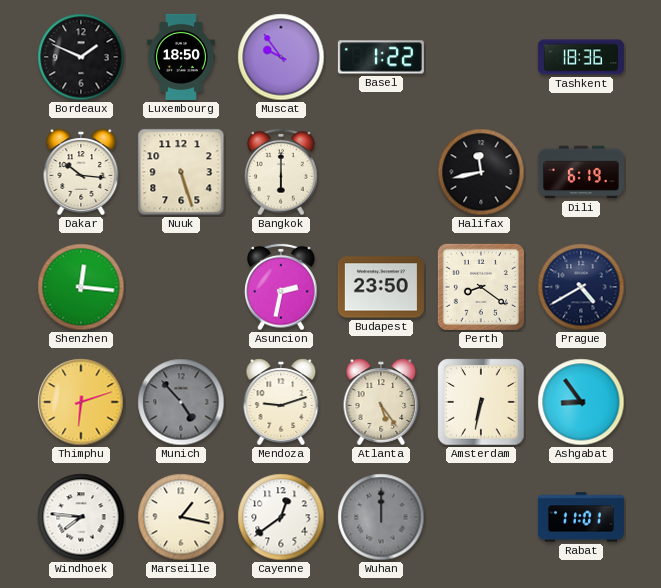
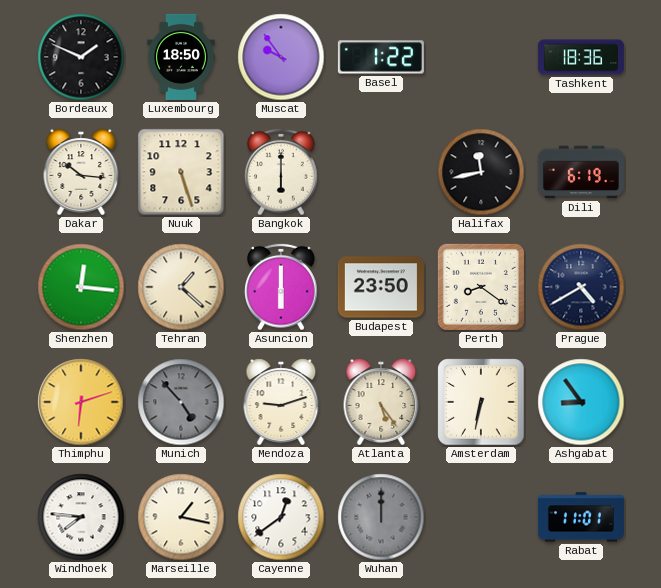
Tehran: none -> 1:22 (181, 287)
Asuncion: 2:32 -> 6:00 (281, 287)
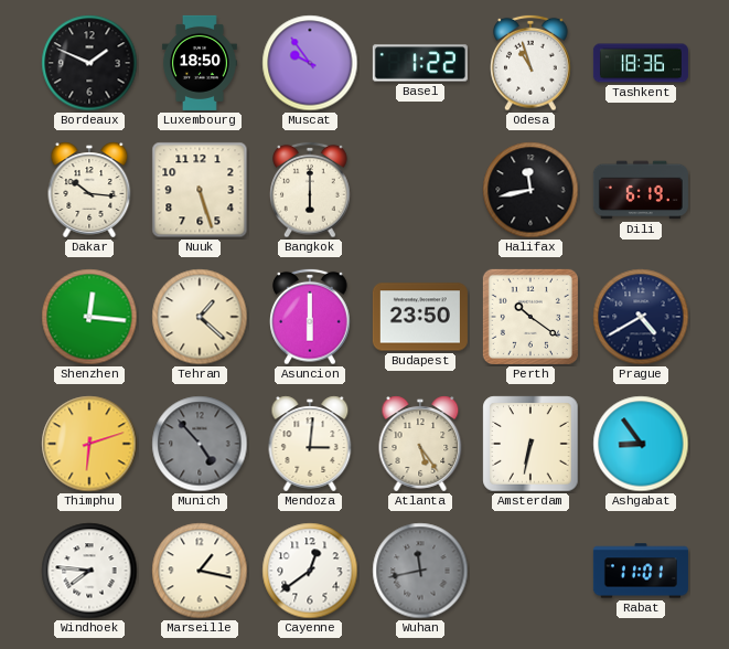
Odesa: none -> 10:57 (530, 63)
Perth: 8:21 -> 10:21 (530, 317)
Mendoza: 9:12 -> 3:01 (310, 444)
Wuhan: 12:00 -> 11:43 (420, 571)
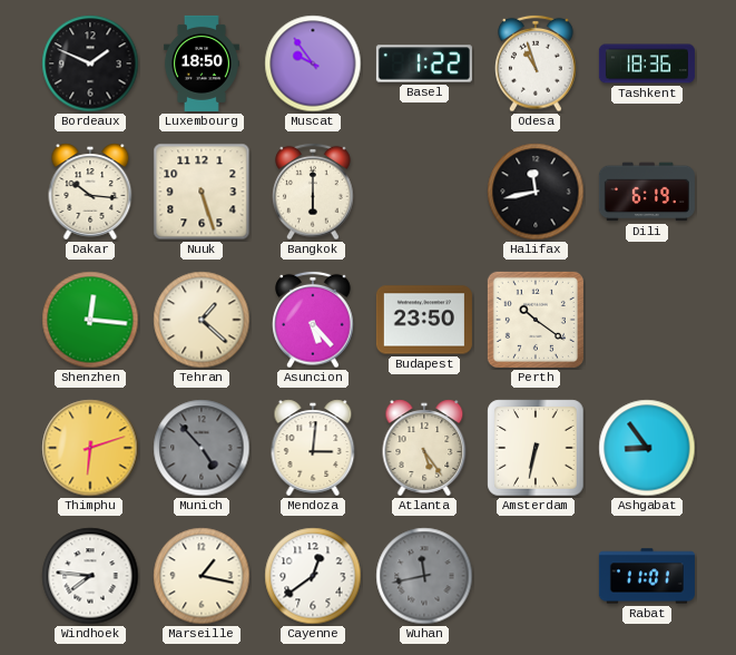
Asuncion: 6:00 -> 5:23 (313, 320)
Prague: 4:40 -> none (641, 317)
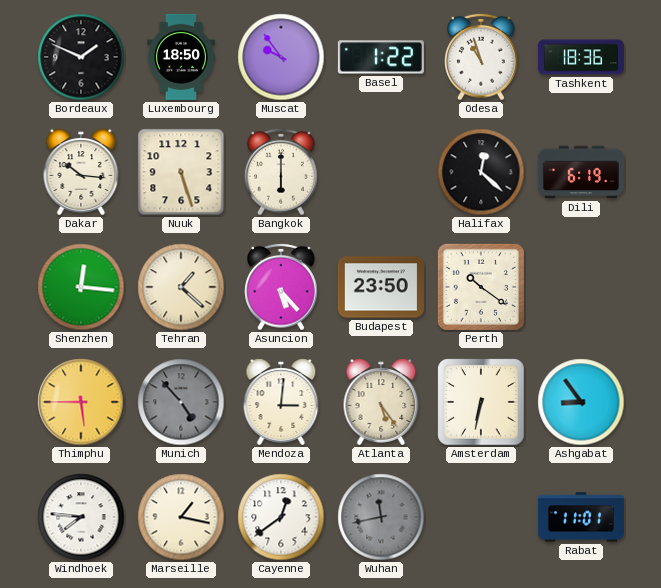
Halifax: 11:43 -> 12:22 (481, 172)
Thimphu: 6:12 -> 5:45 (81, 402)
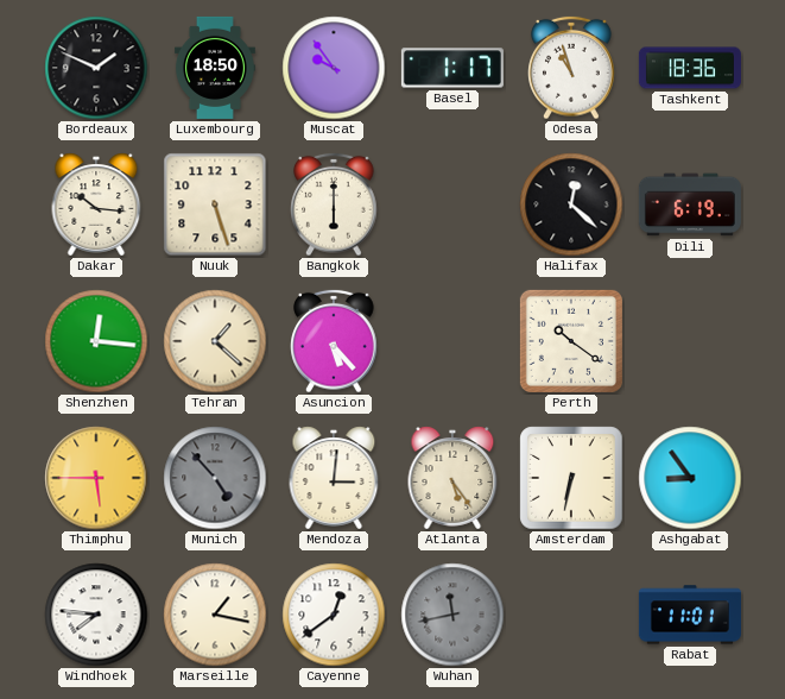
Basel: 1:22 -> 1:17 (452, 68)
Budapest: 23:50 -> none (381, 287)
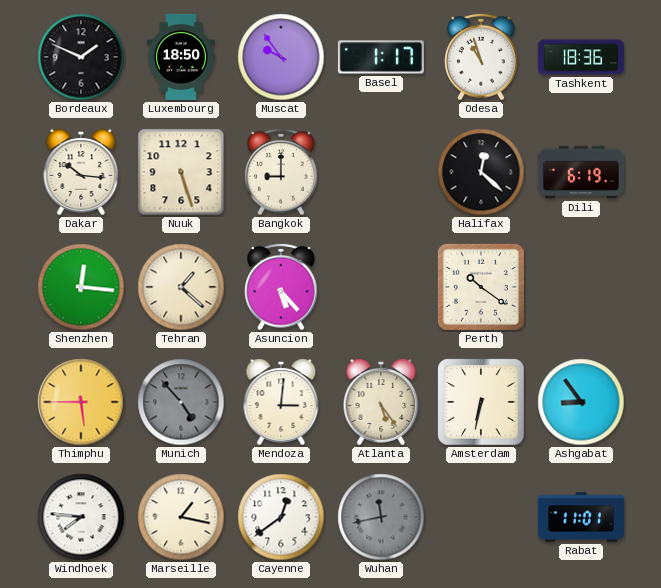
Bangkok: 6:00 -> 9:00 (281, 172)
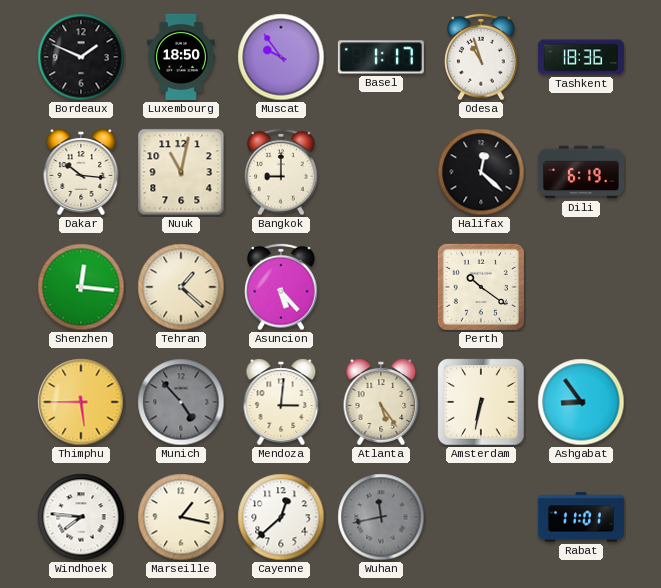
Nuuk: 5:27 -> 11:02 (181, 172)
Cayenne: 12:39 -> 12:38 (281, 517)
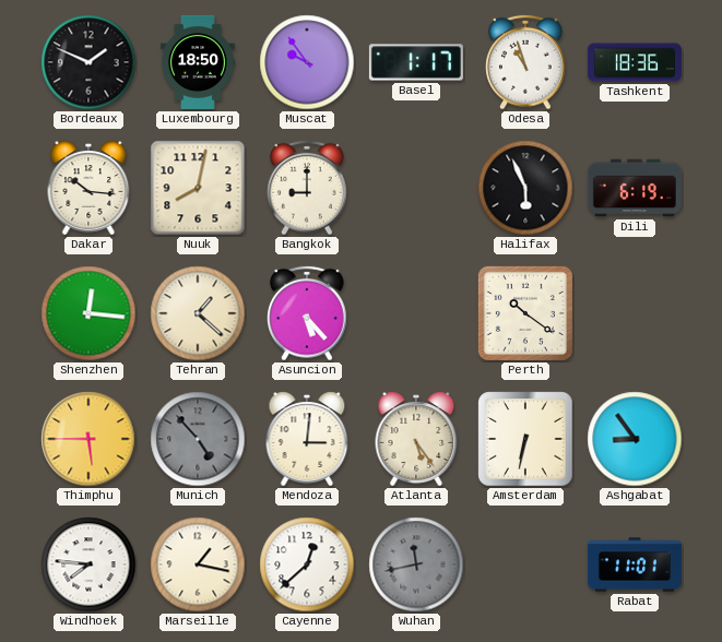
Nuuk: 11:02 -> 8:02 (198, 188)
Halifax: 12:22 -> 5:56 (525, 188)
